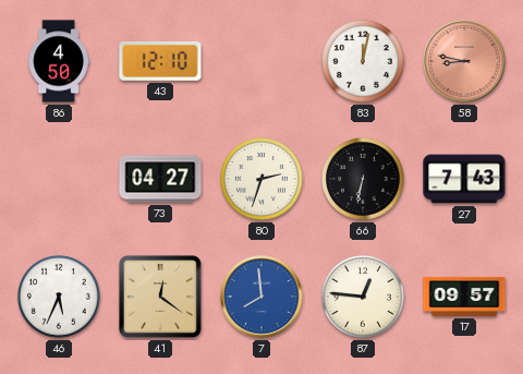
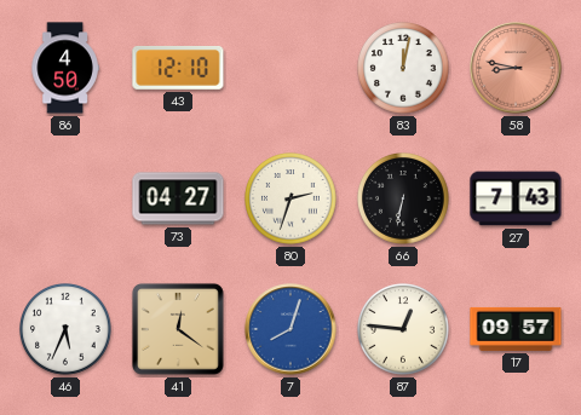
7: 7:59 -> 8:03 (290, 329)
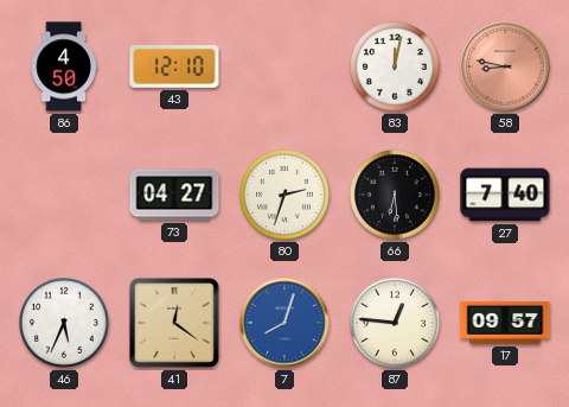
66: 6:32 -> 6:29 (396, 196)
27: 7:43 -> 7:40 (505, 195)
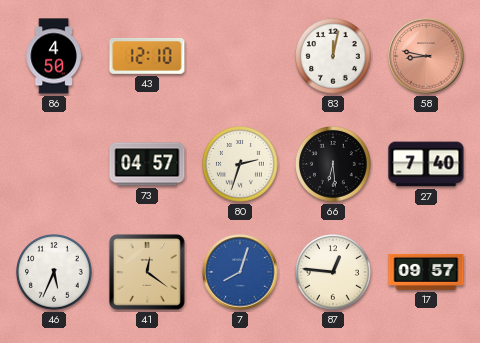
73: 04:27 -> 04:57 (147, 164)
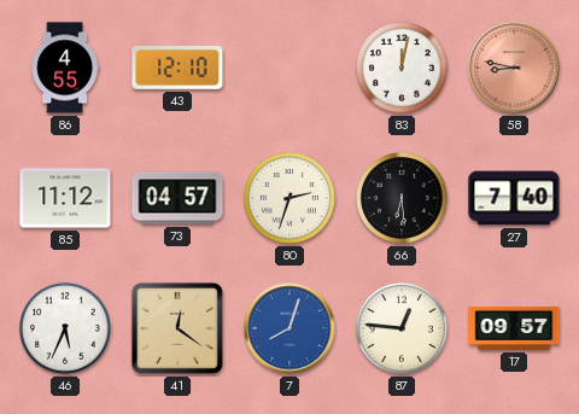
86: 4:50 -> 4:55 (65, 68)
85: none -> 11:12 (65, 198)
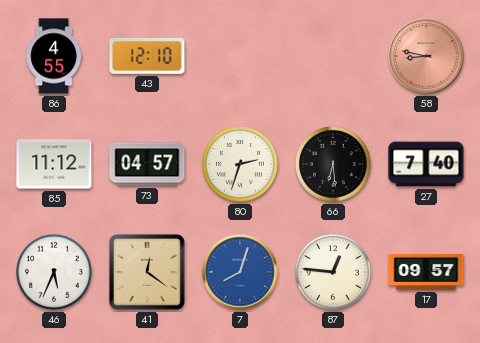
83: 12:02 -> none (403, 69)
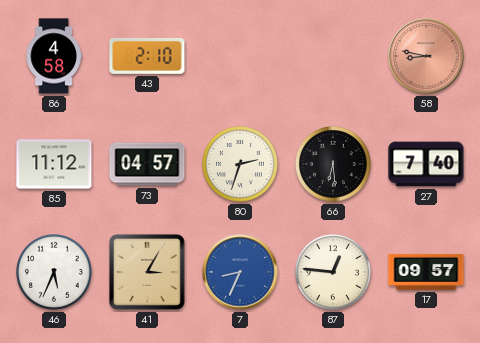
86: 4:55 -> 4:58 (54, 56)
43: 12:10 -> 2:10 (147, 56)
41: 12:21 -> 3:05 (147, 272)
7: 8:03 -> 8:34 (240, 272)
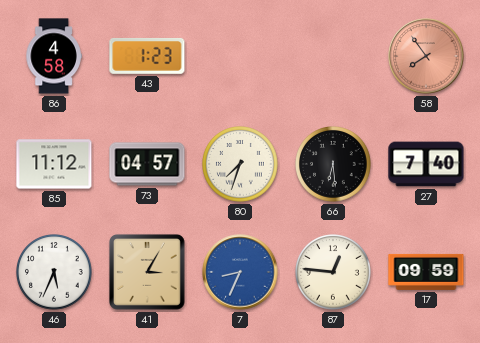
43: 2:10 -> 1:23 (147, 56)
58: 8:47 -> 7:54 (426, 56)
80: 2:33 -> 7:33 (241, 165)
17: 09:57 -> 09:59 (426, 272)
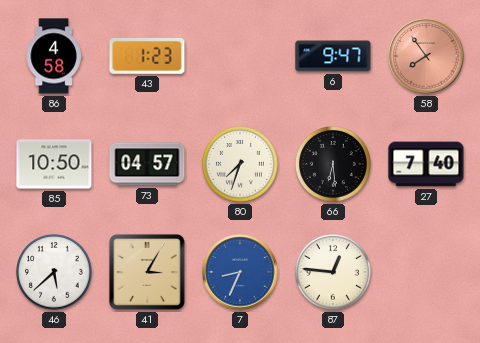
6: none -> 9:47 (333, 56)
85: 11:12 -> 10:50 (54, 164)
46: 5:34 -> 5:38 (55, 273)
17: 09:59 -> none (426, 272)
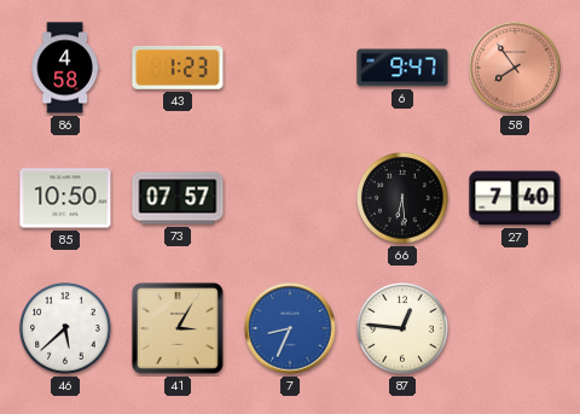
73: 04:57 -> 07:57 (178, 198)
80: 7:33 -> none (241, 165)
